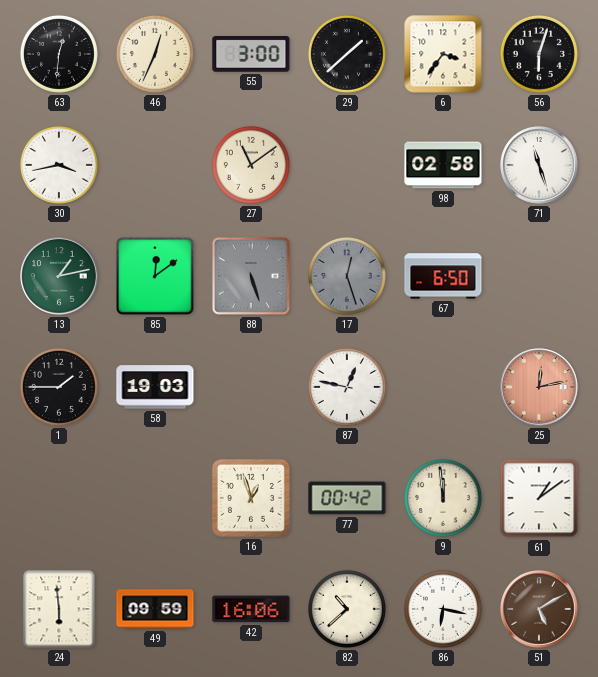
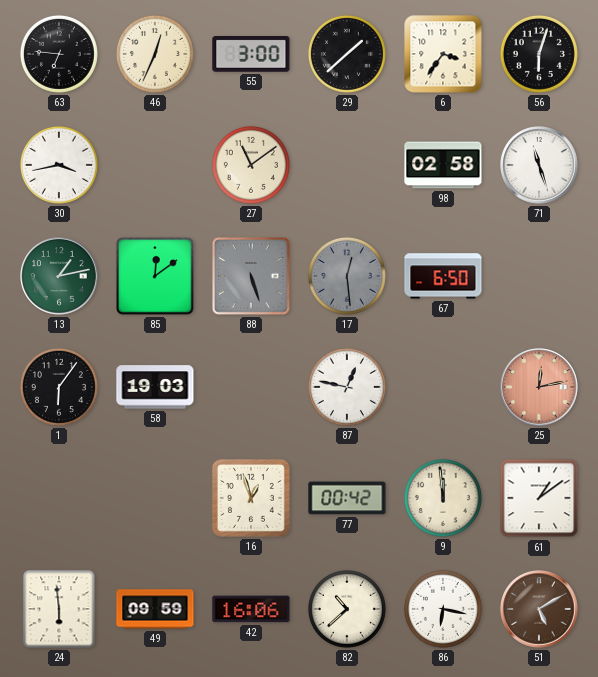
63: 12:31 -> 6:46 (59, 54)
17: 12:27 -> 12:29 (347, 276)
1: 1:45 -> 6:06 (59, 387)
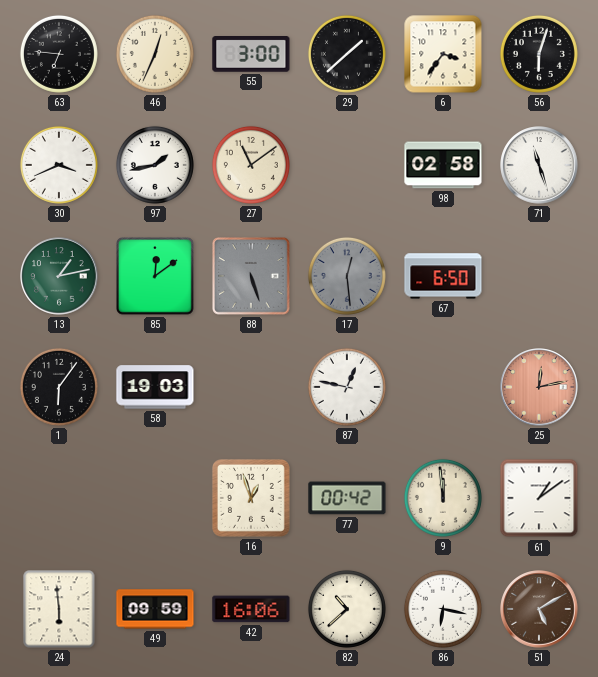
30: 3:43 -> 3:41 (59, 165)
97: none -> 1:43 (155, 165)
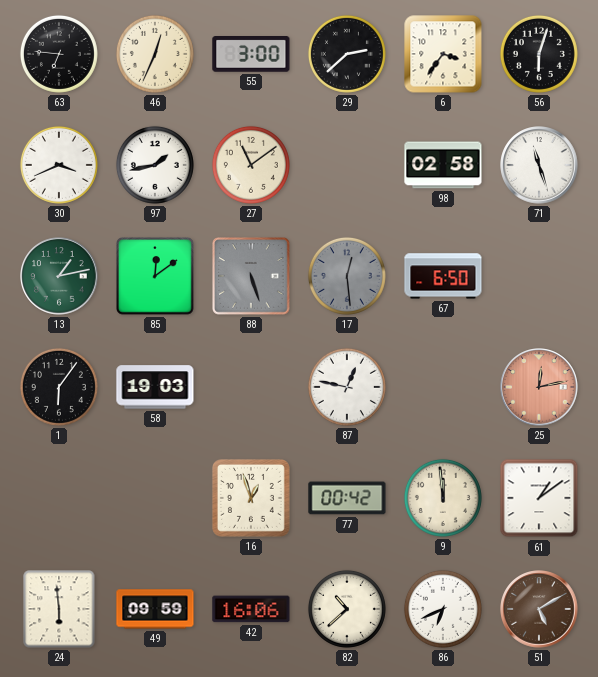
29: 1:38 -> 2:38 (347, 54)
86: 6:17 -> 6:41 (443, 609)
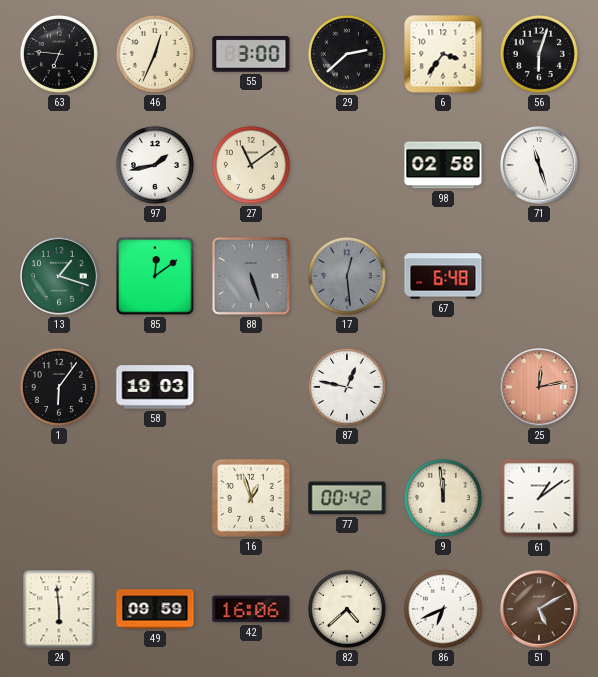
30: 3:41 -> none (59, 165)
13: 1:13 -> 1:18 (59, 276)
67: 6:50 -> 6:48 (443, 276)
82: 10:38 -> 4:38 (347, 609)
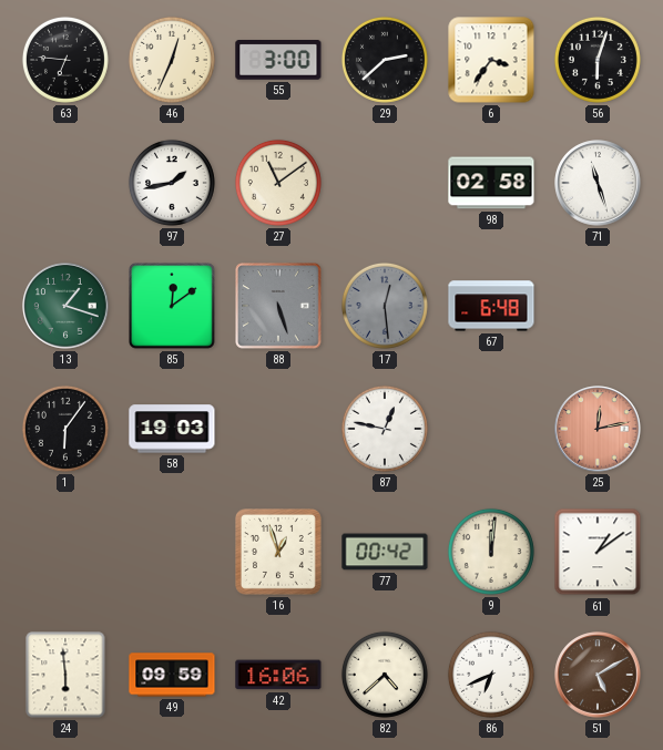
9: 11:59 -> 12:01 (491, 552)
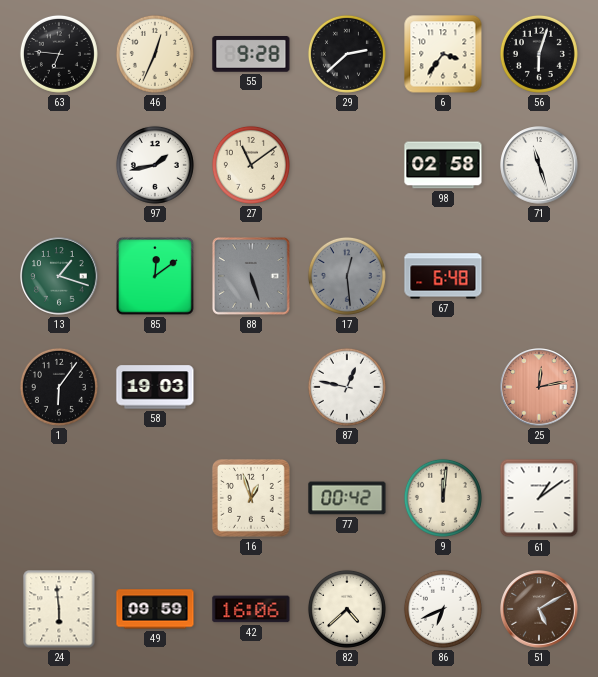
55: 3:00 -> 9:28 (251, 55)
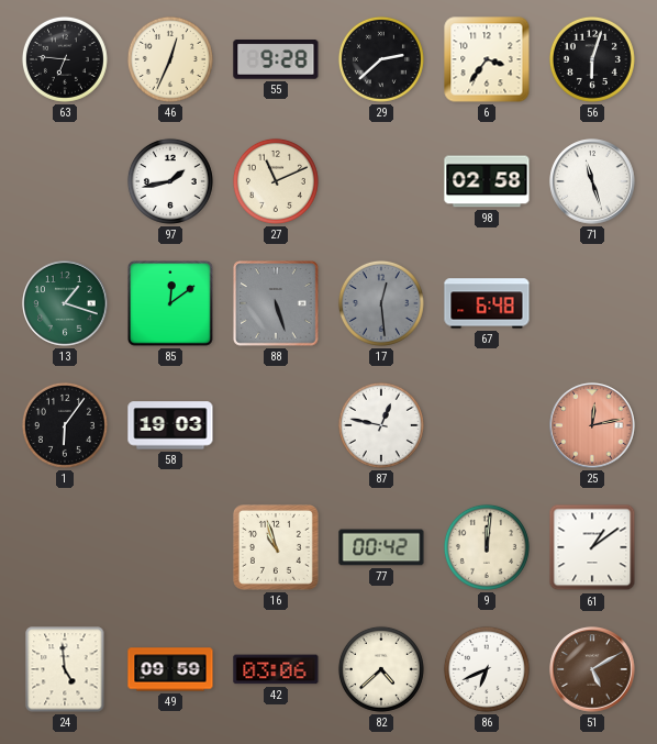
27: 11:09 -> 11:11 (276, 181)
16: 12:57 -> 10:57 (276, 547)
24: 5:59 -> 4:59 (65, 669)
42: 16:06 -> 03:06 (276, 669)
